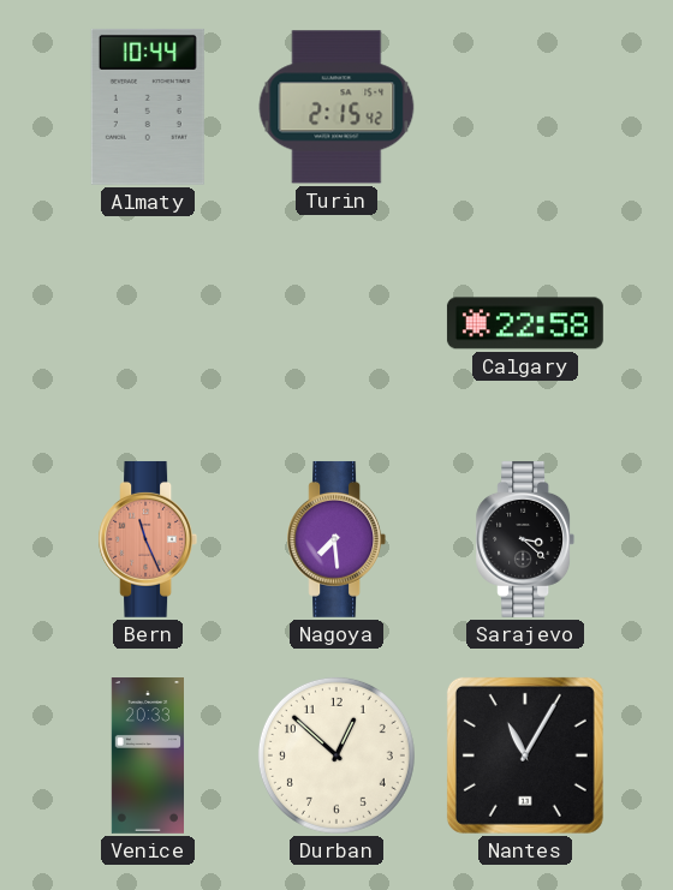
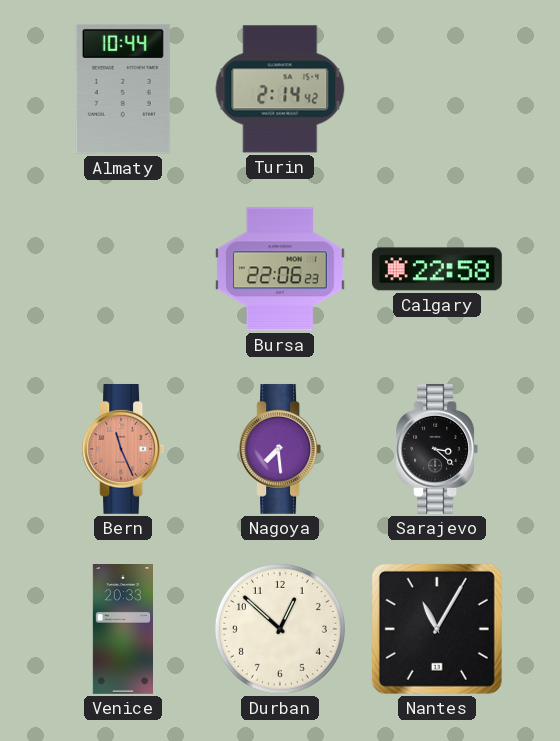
Turin: 2:15 -> 2:14 (280, 89)
Bursa: none -> 22:06 (280, 269)
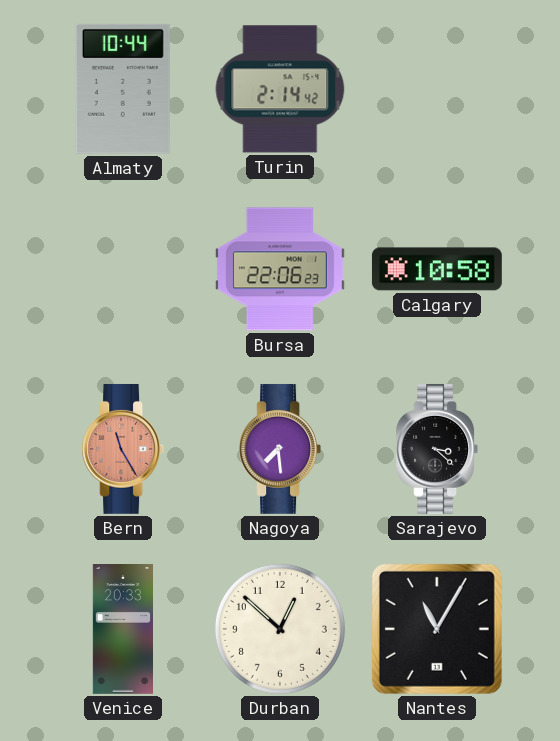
Calgary: 22:58 -> 10:58 (437, 269)
Bern: 11:26 -> 11:25 (123, 449)
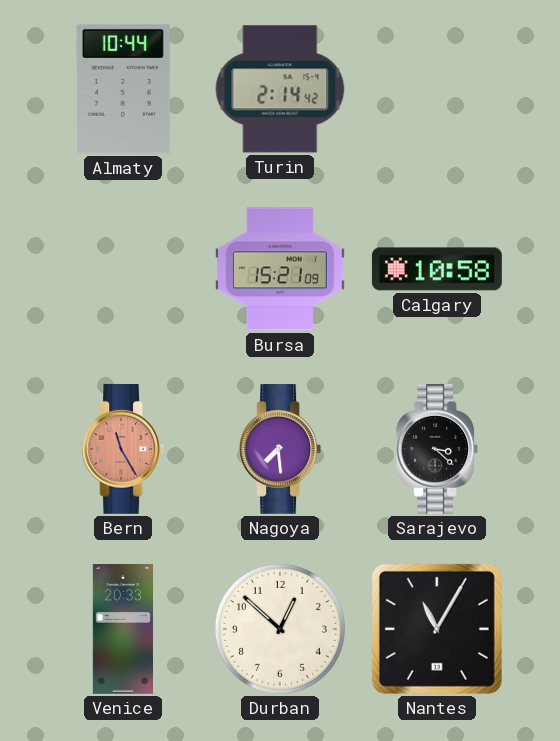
Bursa: 22:06 -> 15:21 (280, 269)
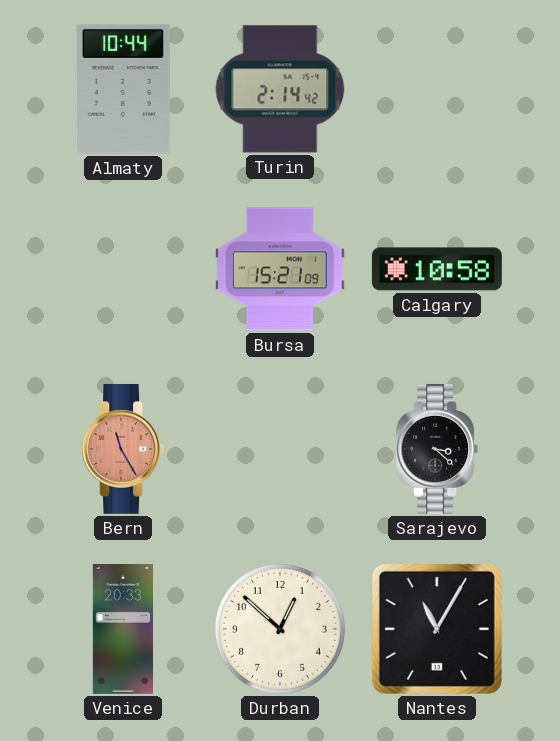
Nagoya: 7:29 -> none (280, 449)
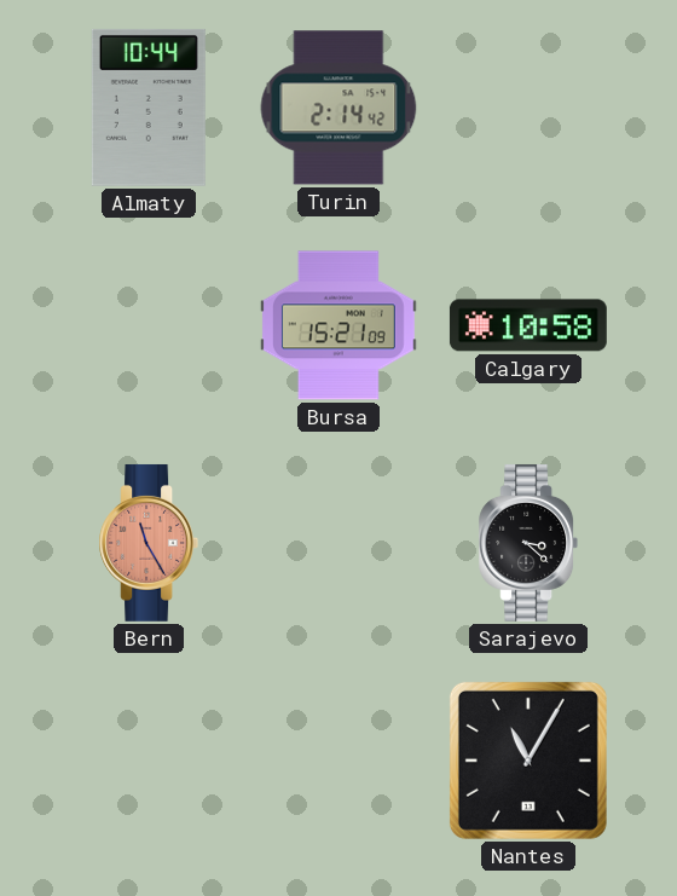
Venice: 20:33 -> none (122, 630)
Durban: 12:52 -> none (280, 629)
